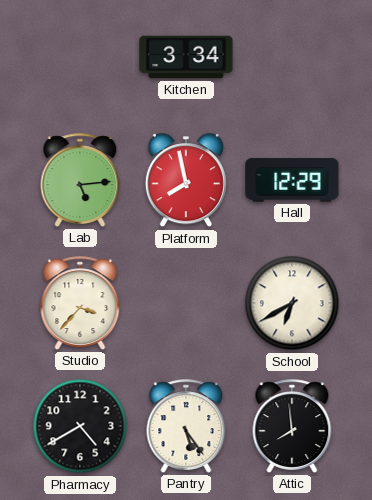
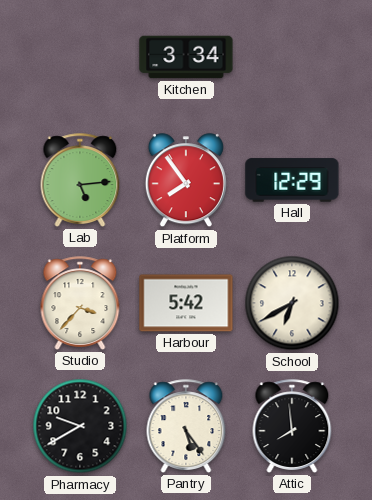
Platform: 7:58 -> 7:54 (186, 181)
Harbour: none -> 5:42 (186, 303)
Pharmacy: 4:40 -> 9:40 (80, 426)
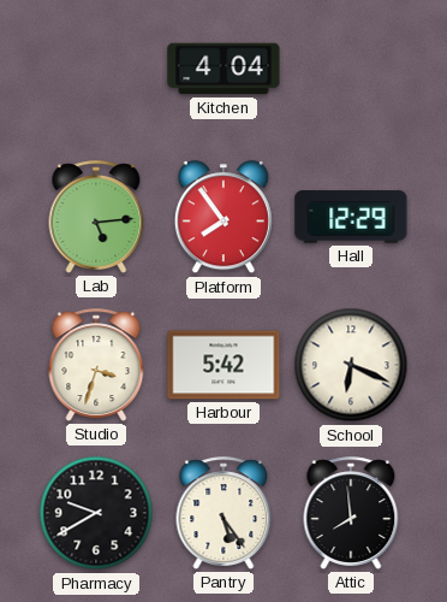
Kitchen: 3:34 -> 4:04 (223, 69)
Studio: 3:37 -> 3:33 (96, 365)
School: 6:40 -> 6:19 (351, 365)
